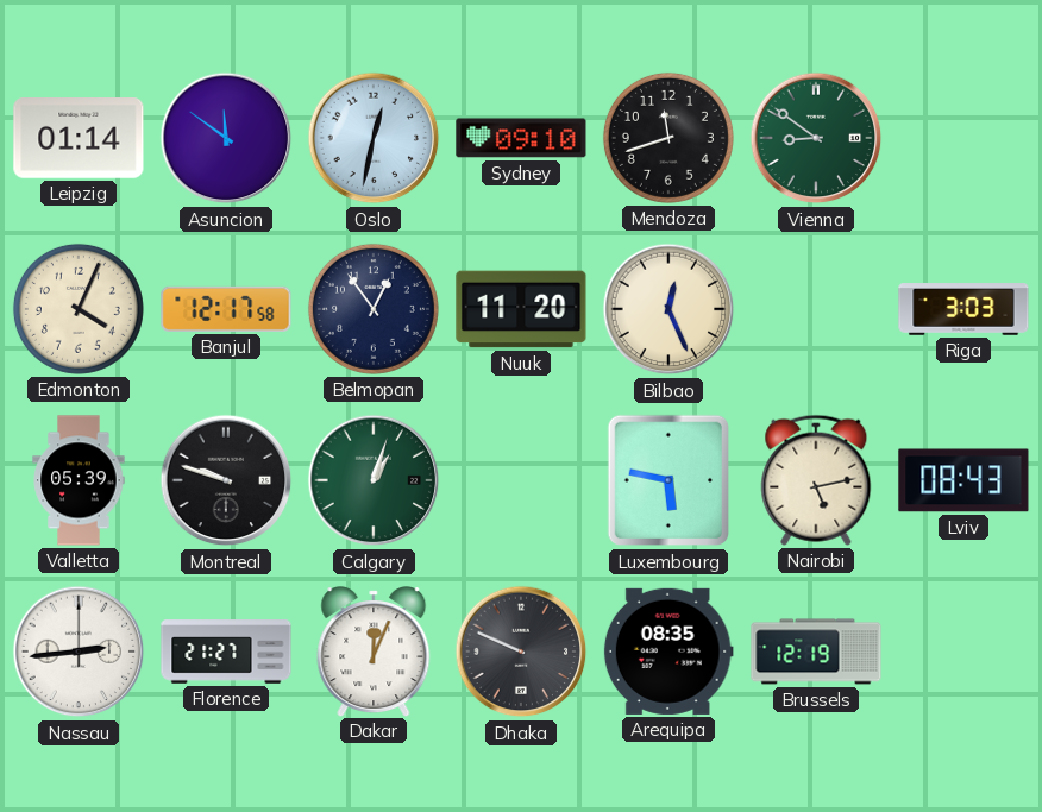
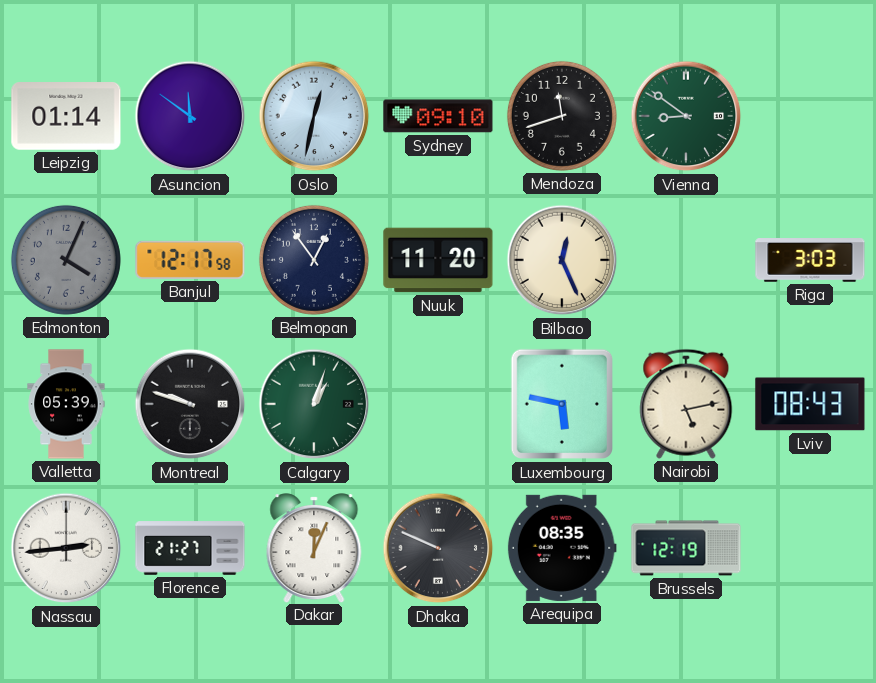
Edmonton dial: cream -> grey (66, 260)
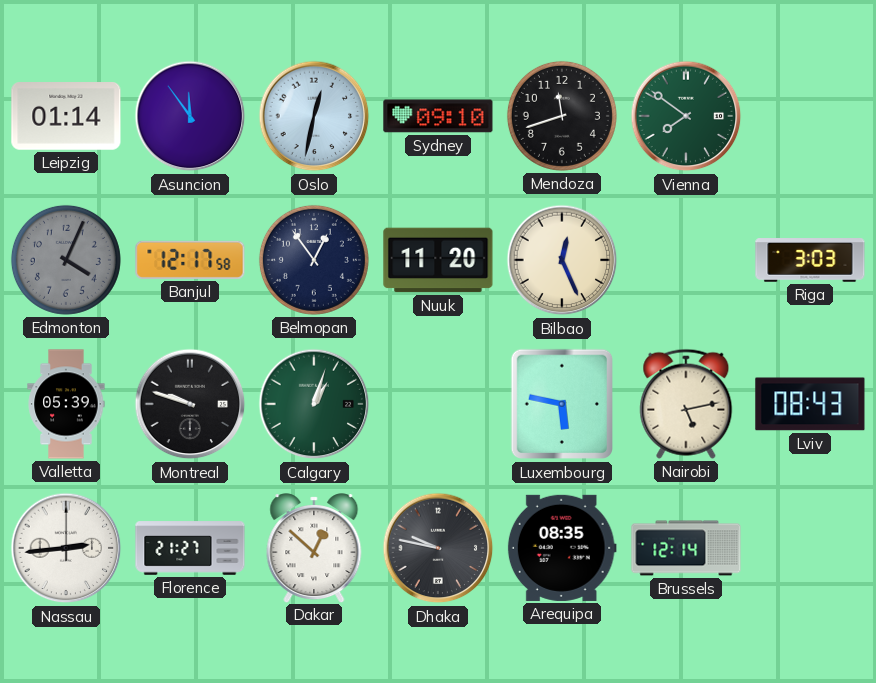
Asuncion: 11:51 -> 11:54 (190, 116)
Vienna: 8:51 -> 7:51 (686, 116)
Dakar: 12:04 -> 12:52 (314, 548)
Dhaka: 9:49 -> 9:47 (438, 548)
Brussels: 12:19 -> 12:14 (686, 548)
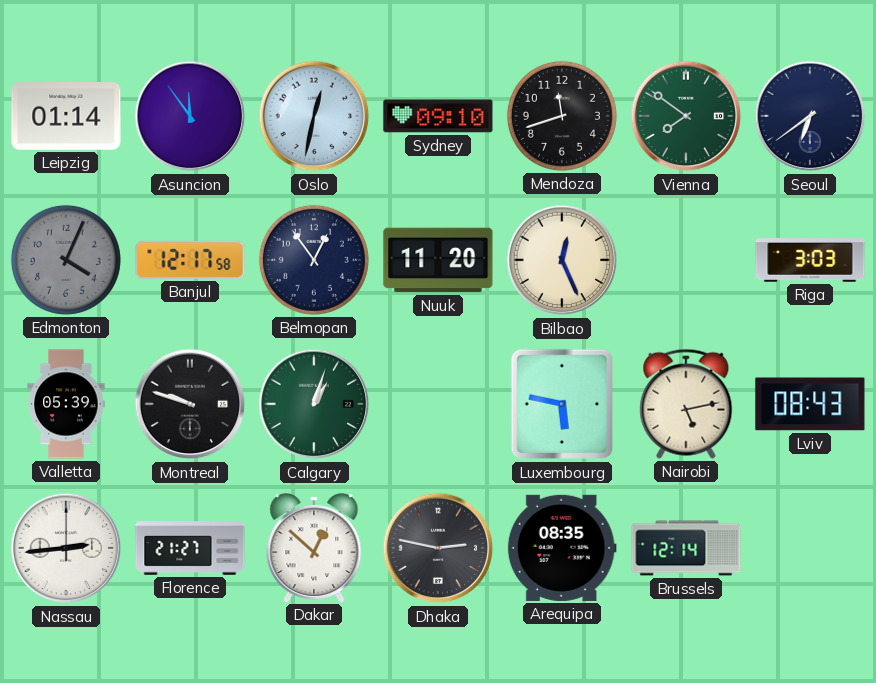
Seoul: none -> 6:39 (810, 116)
Dhaka: 9:47 -> 2:47 (438, 548)
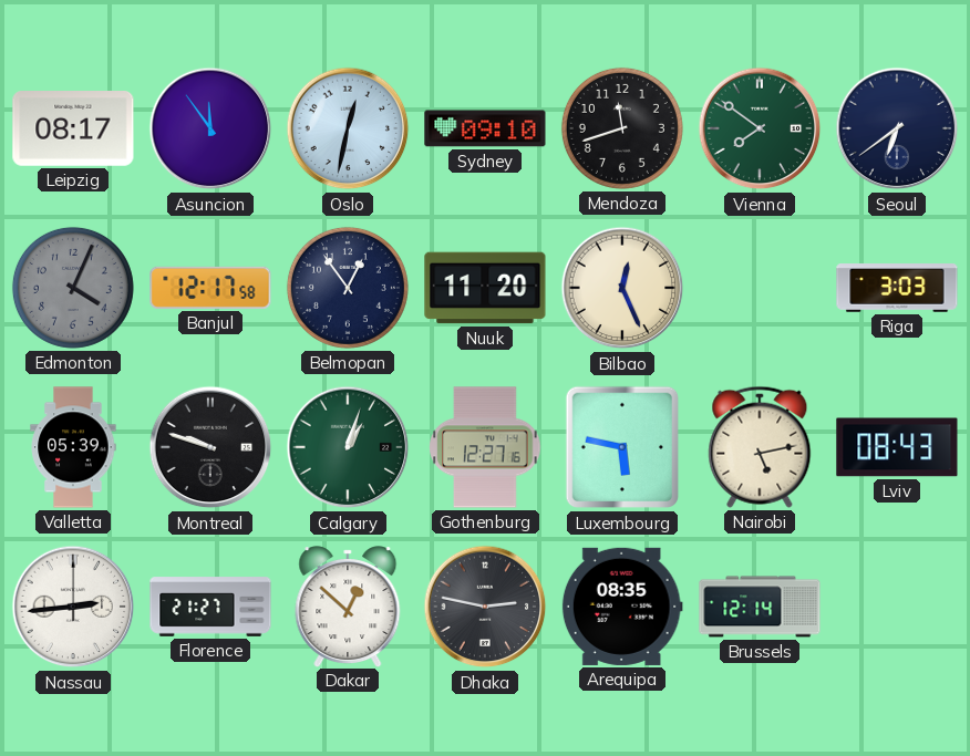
Leipzig: 01:14 -> 08:17 (73, 130)
Gothenburg: none -> 12:27 (485, 447)
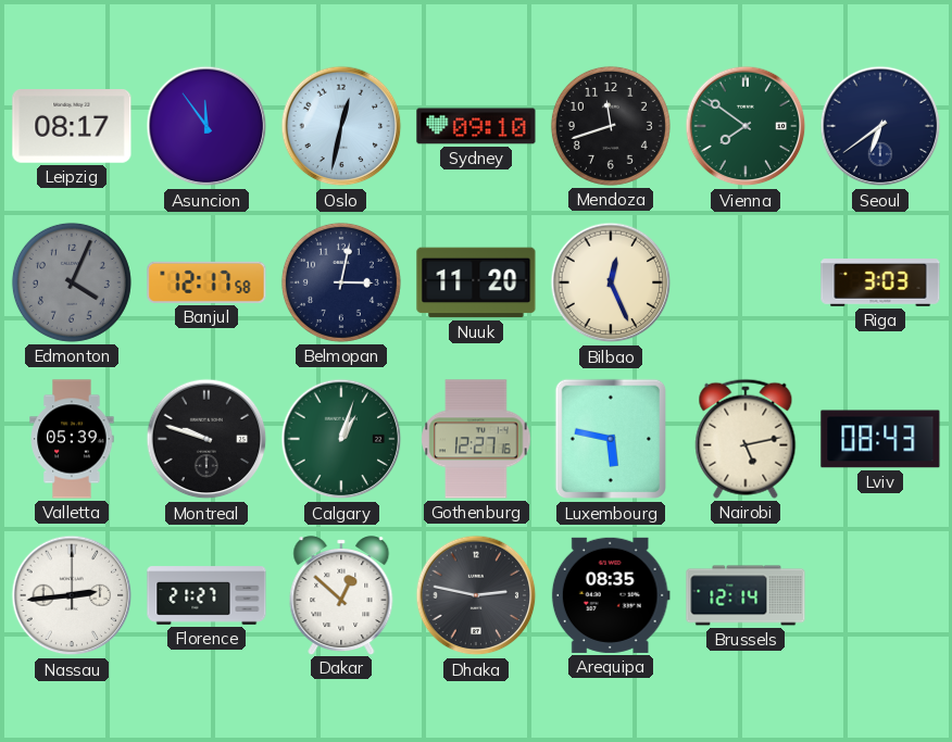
Belmopan: 12:54 -> 3:02 (341, 282)
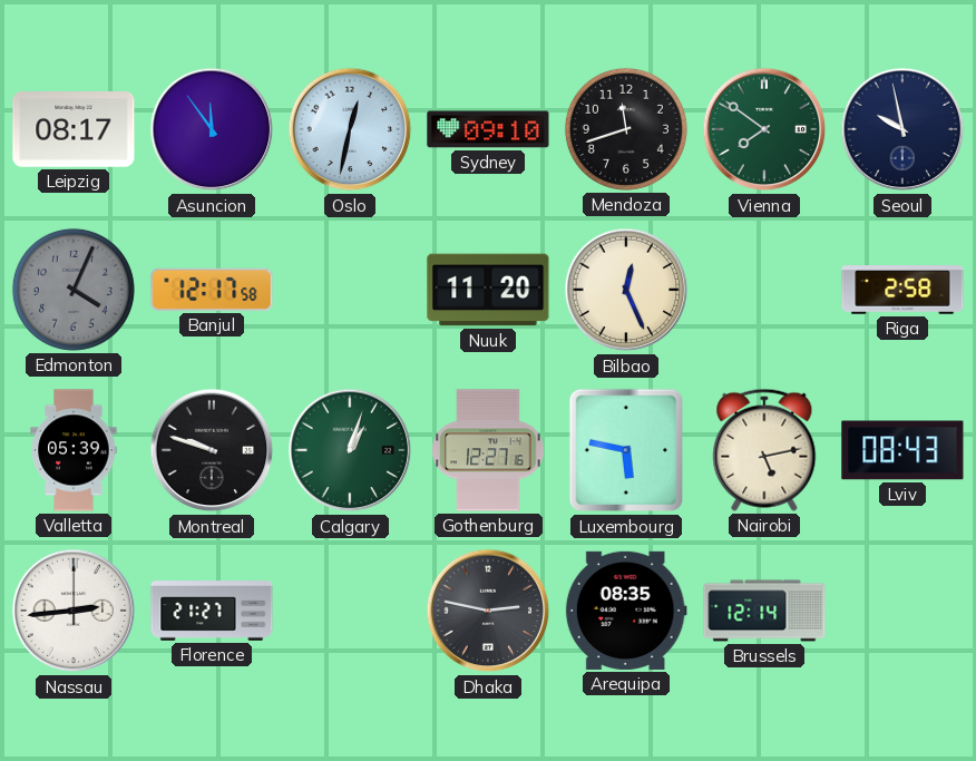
Seoul: 6:39 -> 9:58 (902, 129)
Belmopan: 3:02 -> none (341, 282)
Riga: 3:03 -> 2:58 (902, 291)
Dakar: 12:52 -> none (341, 595)
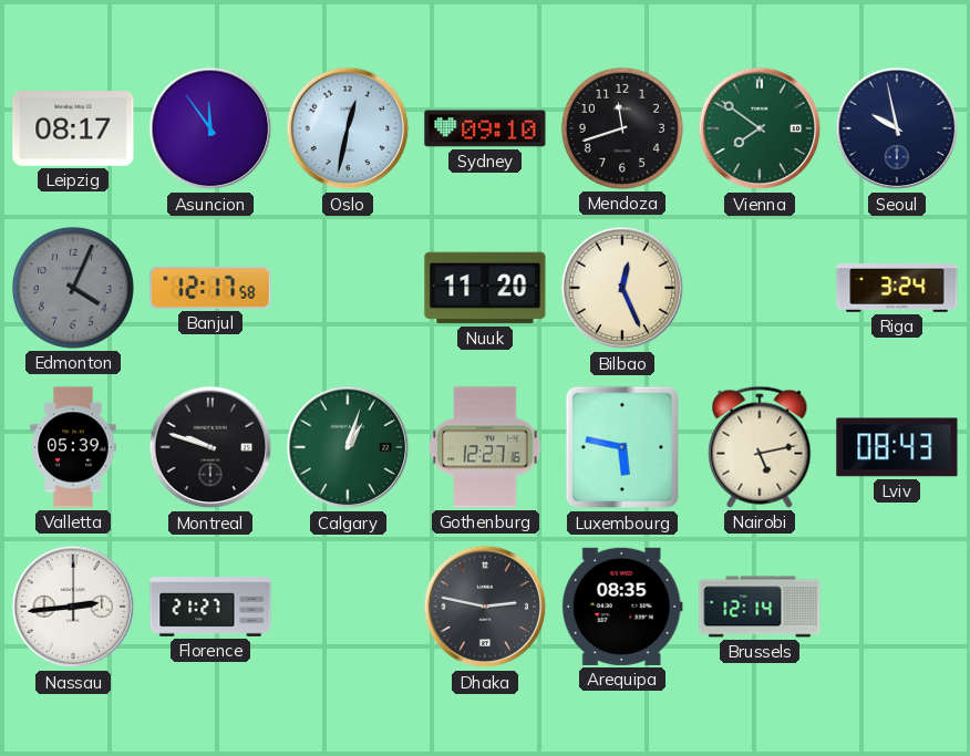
Riga: 2:58 -> 3:24 (897, 289)
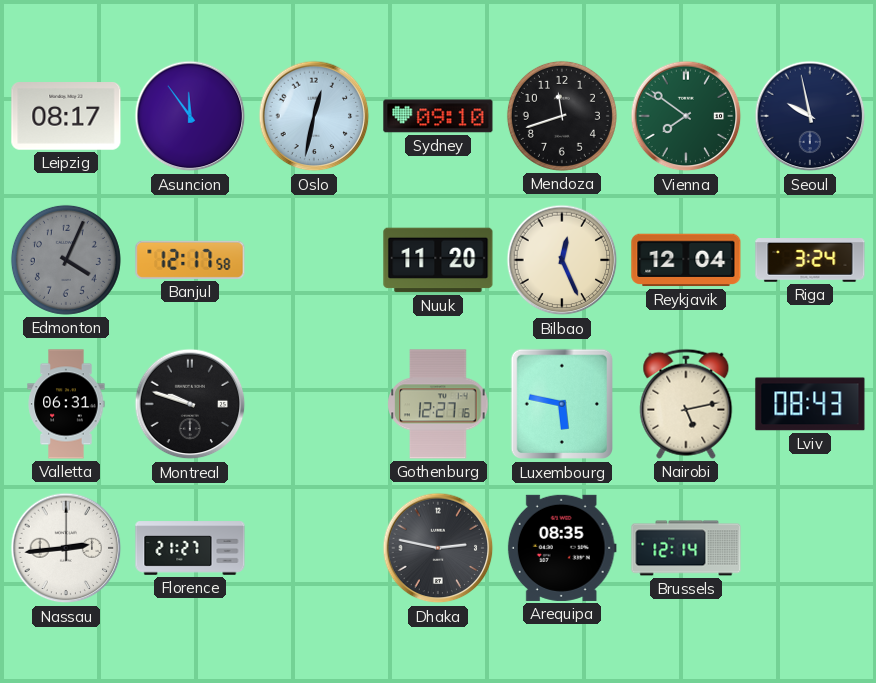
Reykjavik: none -> 12:04 (686, 260)
Valletta: 05:39 -> 06:31 (66, 404)
Calgary: 1:03 -> none (348, 447)
